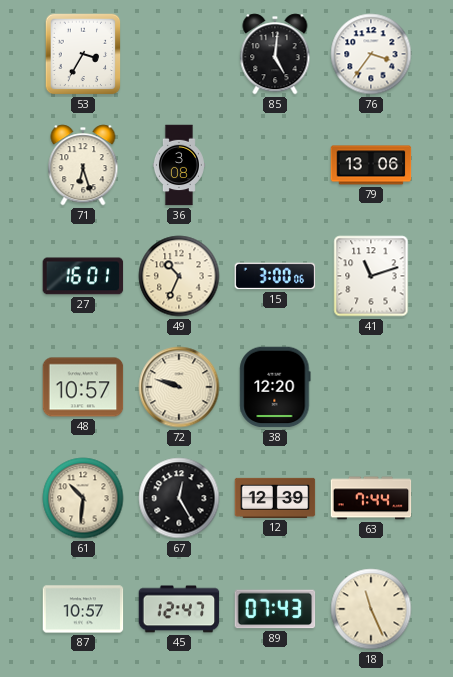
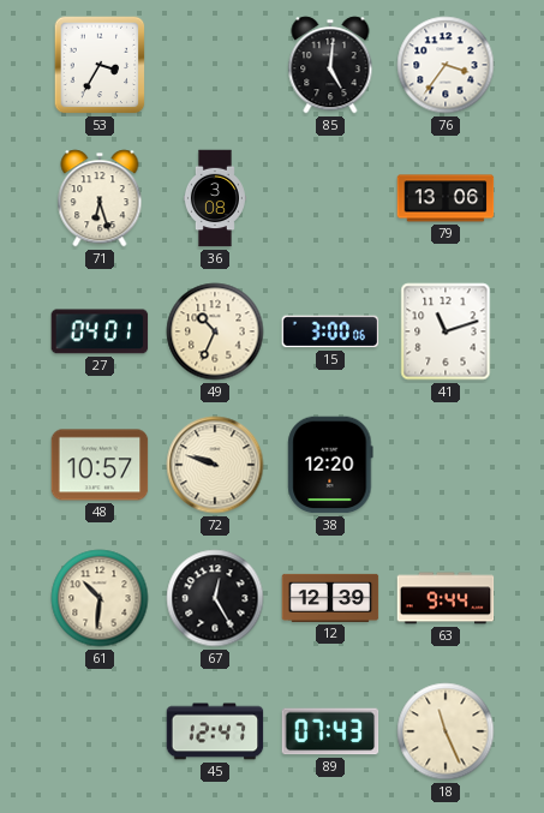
27: 16:01 -> 04:01 (100, 331)
63: 7:44 -> 9:44 (446, 598)
87: 10:57 -> none (83, 609)
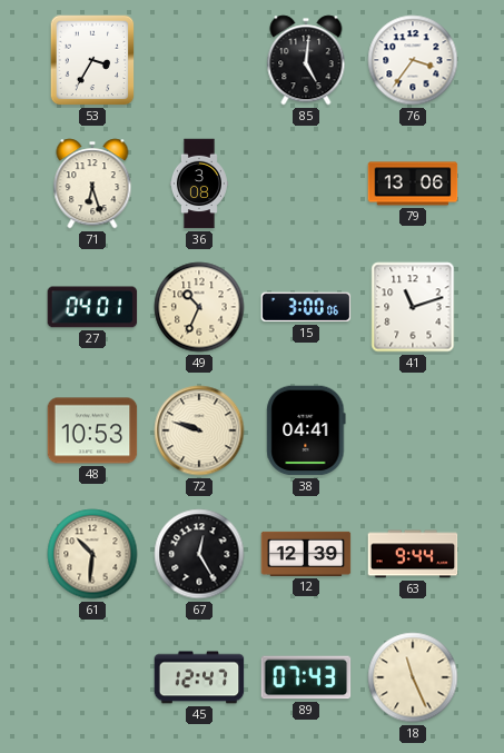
48: 10:57 -> 10:53 (92, 430)
38: 12:20 -> 04:41 (306, 430)
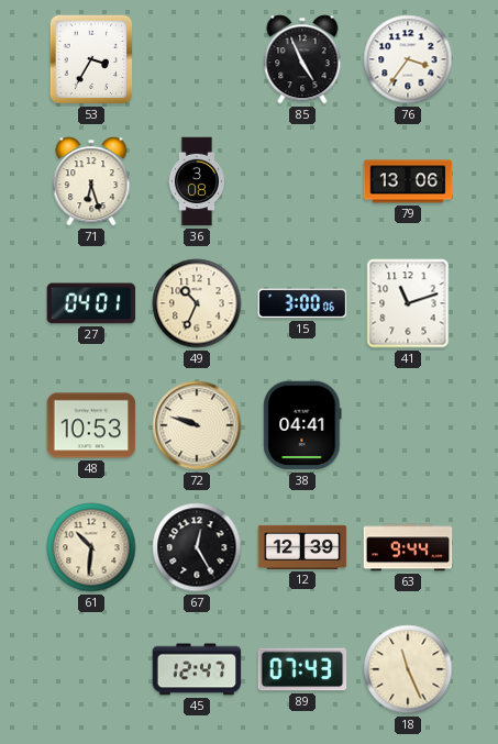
85: 5:01 -> 4:56 (302, 59)
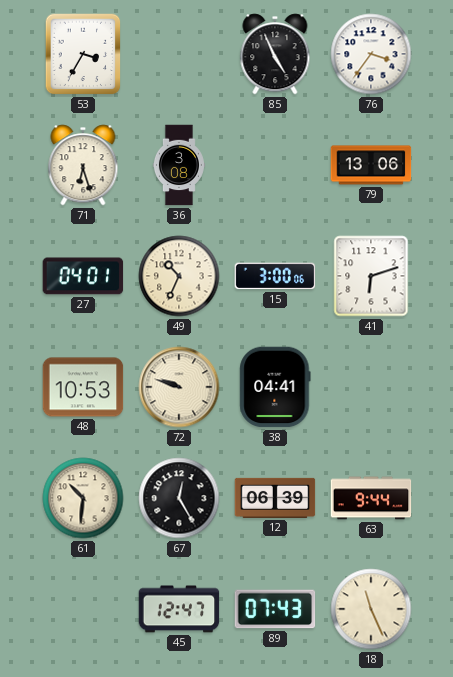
41: 11:12 -> 6:12 (371, 276)
12: 12:39 -> 06:39 (275, 498)
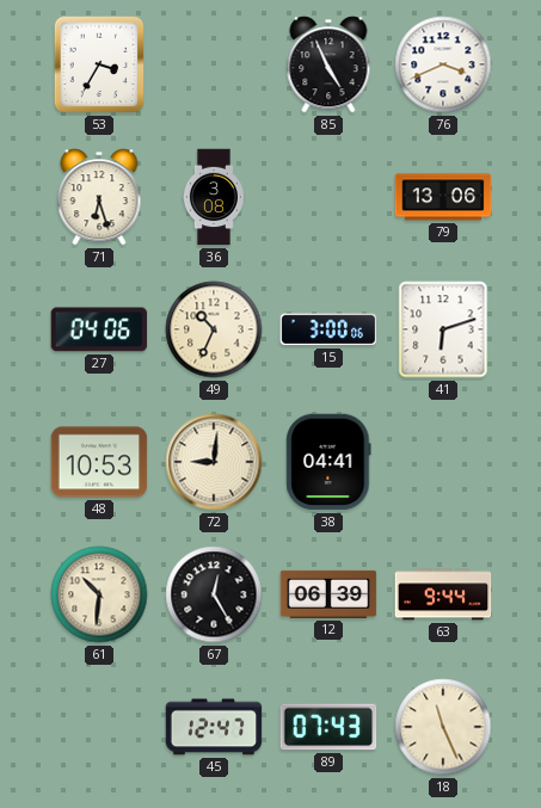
76: 3:36 -> 3:41 (443, 64)
27: 04:01 -> 04:06 (99, 329)
72: 9:48 -> 9:01 (214, 462)
